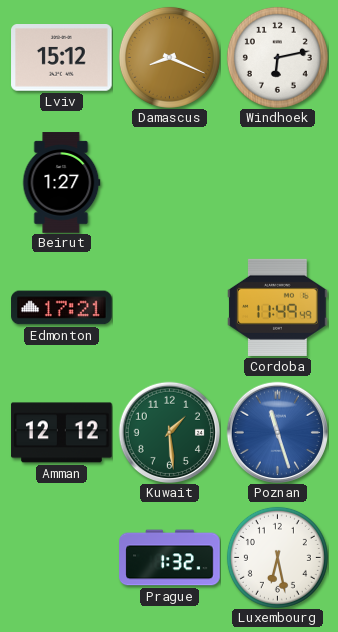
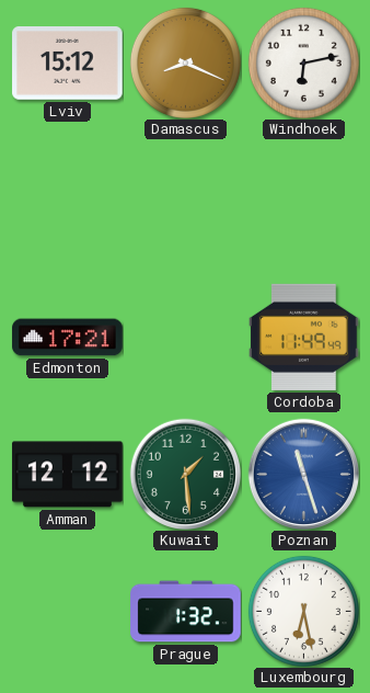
Beirut: 1:27 -> none (62, 183)
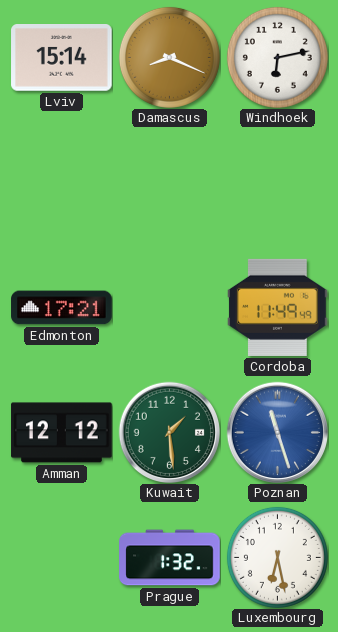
Lviv: 15:12 -> 15:14 (62, 58)
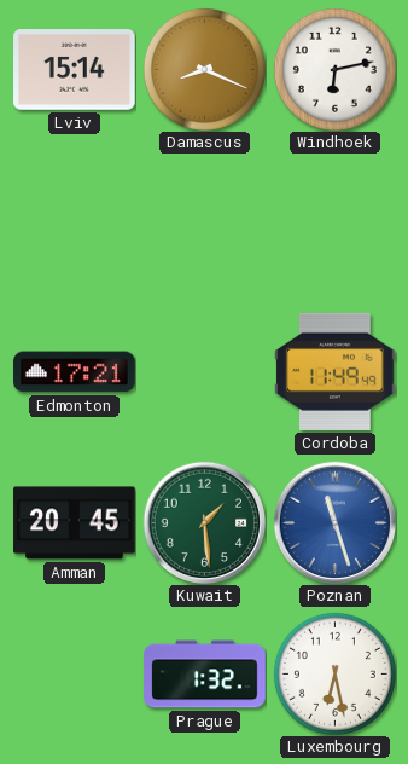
Amman: 12:12 -> 20:45 (75, 523)
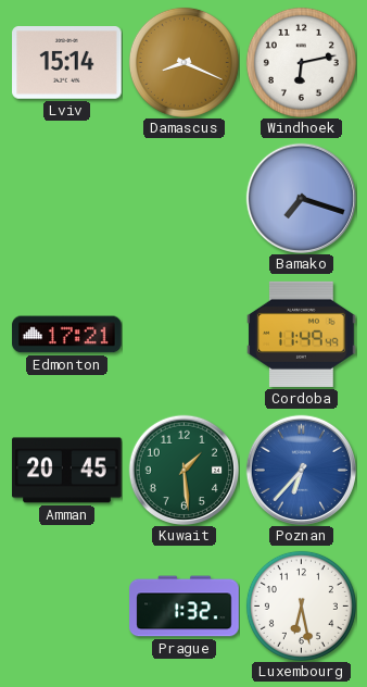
Bamako: none -> 7:18 (301, 198)
Poznan: 11:27 -> 6:37 (301, 470)
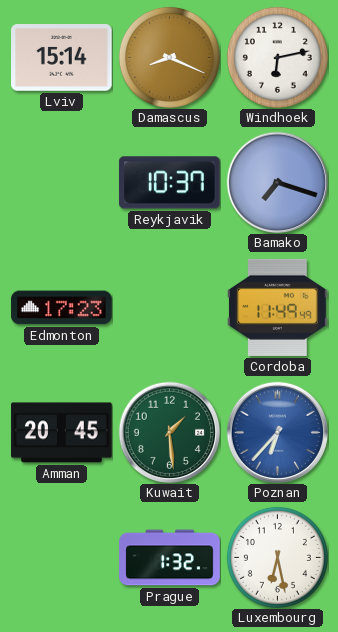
Reykjavik: none -> 10:37 (170, 183)
Edmonton: 17:21 -> 17:23 (62, 308)
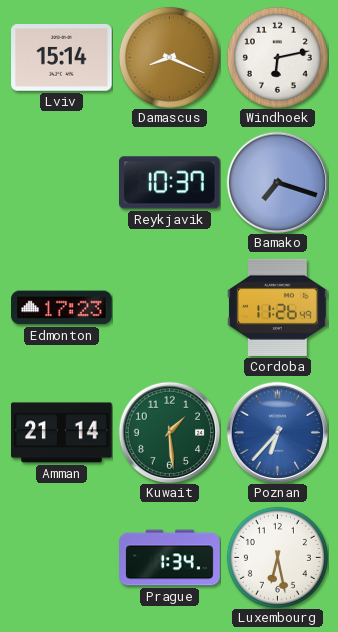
Cordoba: 11:49 -> 11:26 (278, 307)
Amman: 20:45 -> 21:14 (62, 433)
Prague: 1:32 -> 1:34 (170, 558)
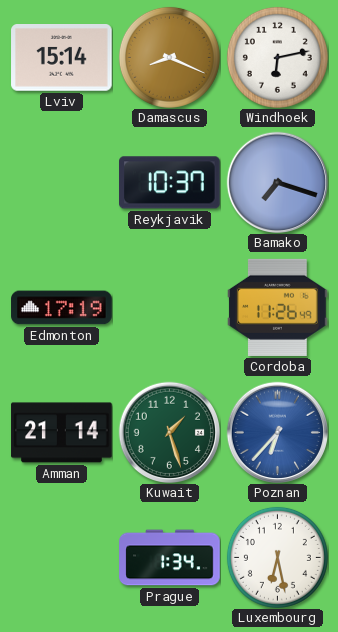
Edmonton: 17:23 -> 17:19 (62, 308)
Kuwait: 1:29 -> 1:27 (169, 432)
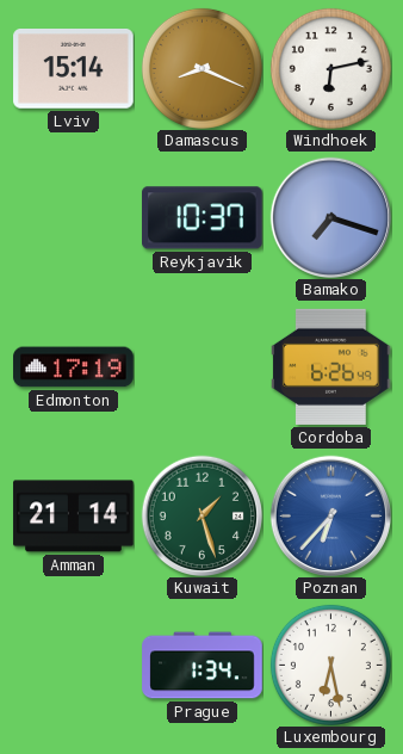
Cordoba: 11:26 -> 6:26 (331, 366)
